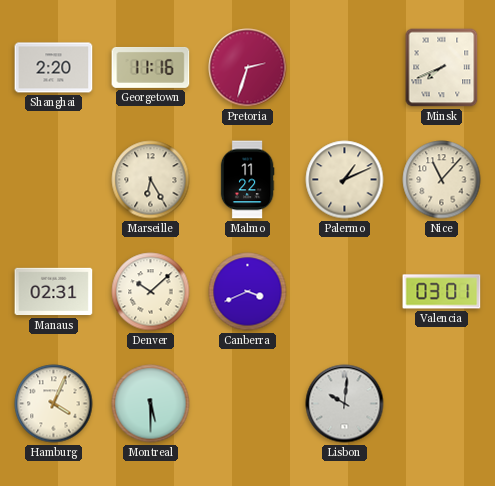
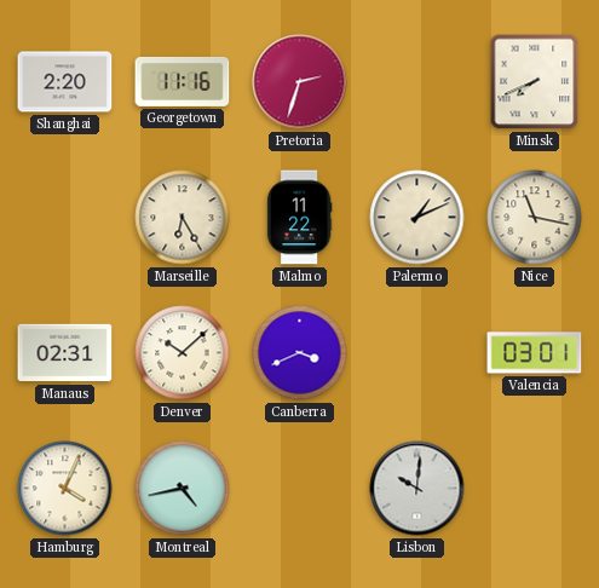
Nice: 11:07 -> 11:17 (535, 218)
Montreal: 5:30 -> 4:43 (183, 489)
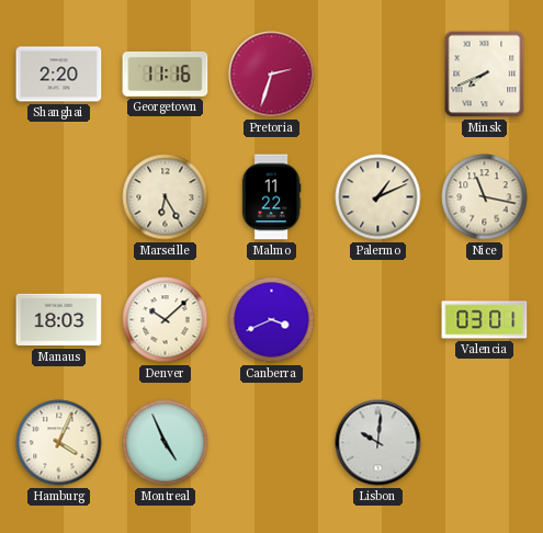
Manaus: 02:31 -> 18:03 (59, 320)
Montreal: 4:43 -> 4:56 (166, 443)
